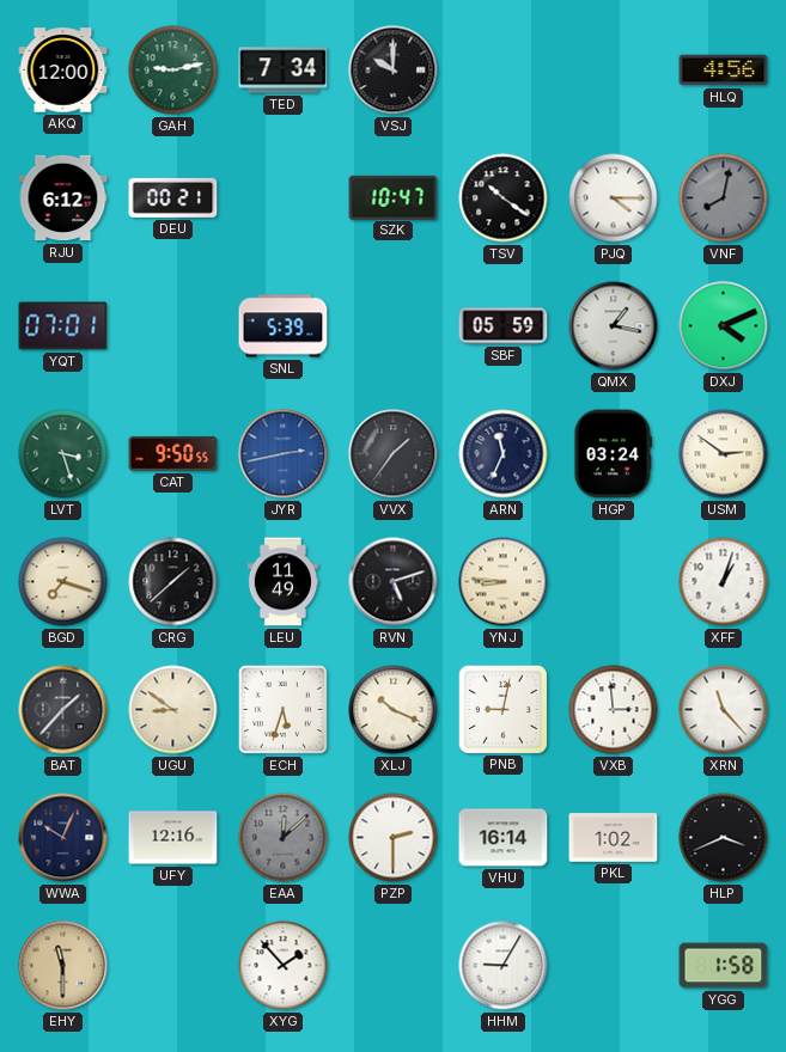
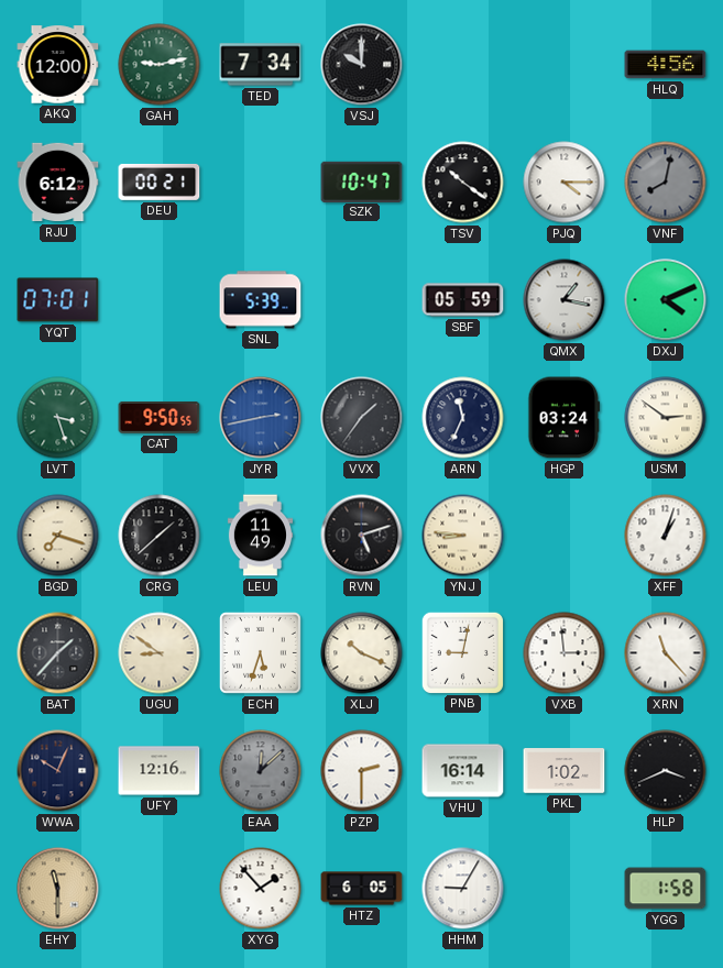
HTZ: none -> 6:05 (362, 889)
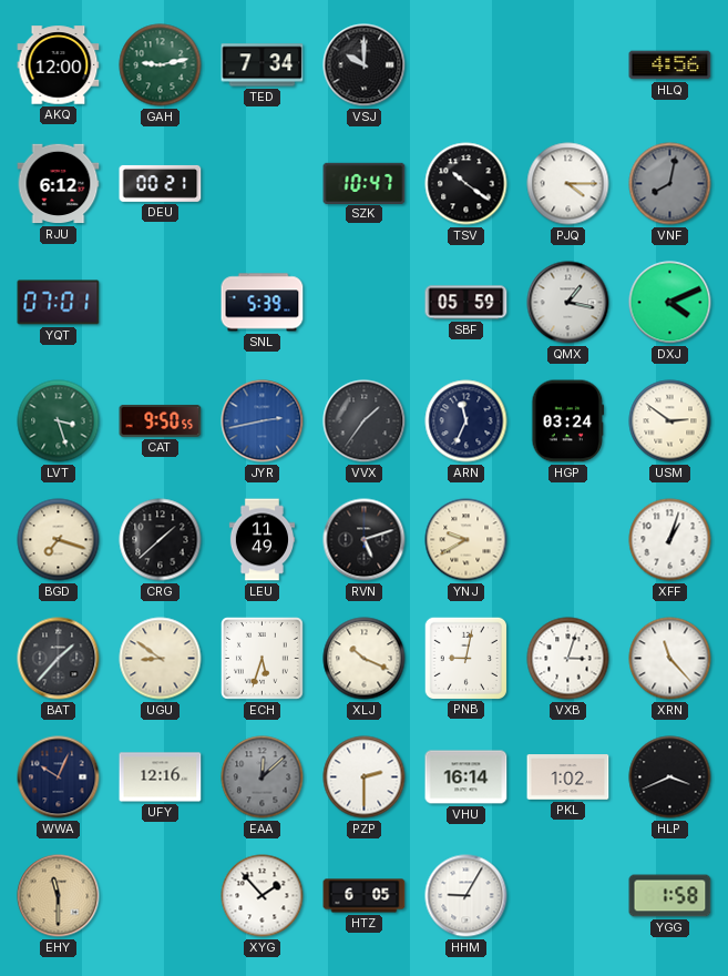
YNJ: 8:46 -> 9:40 (466, 540)
VXB: 2:59 -> 3:03 (568, 659)
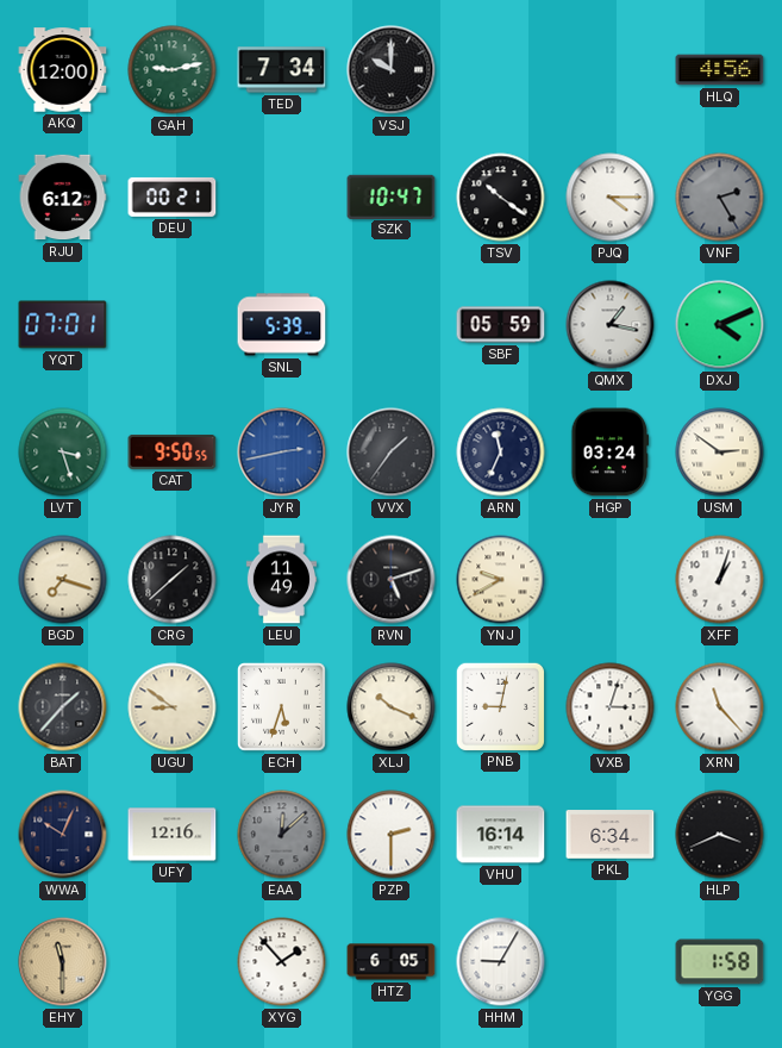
VNF: 8:02 -> 2:25 (720, 198)
PKL: 1:02 -> 6:34 (611, 835)
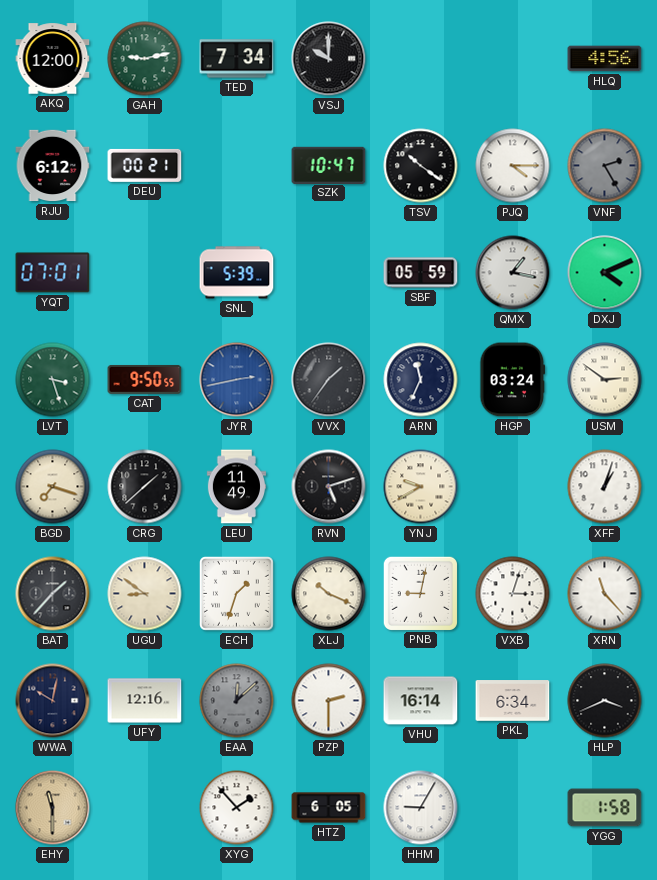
ECH: 5:33 -> 1:33 (237, 594)
WWA: 10:04 -> 10:02 (53, 701)
